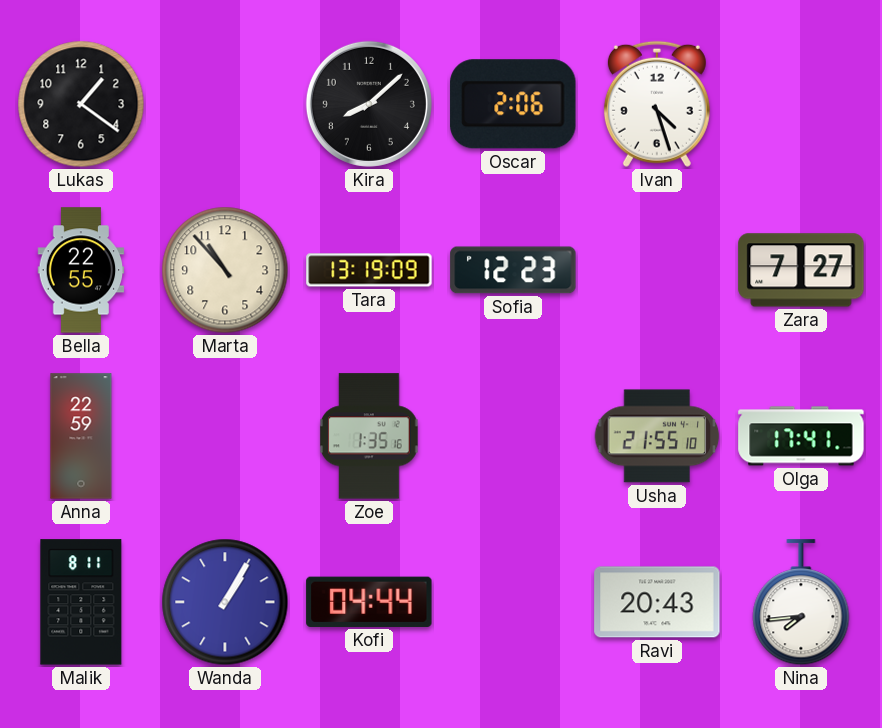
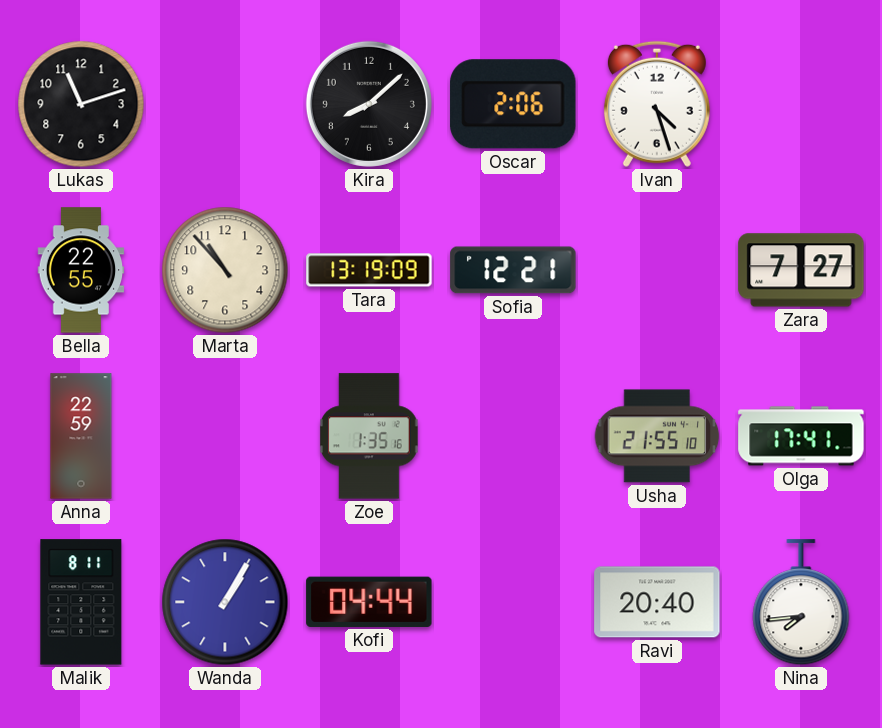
Lukas: 1:21 -> 11:12 (81, 104)
Sofia: 12:23 -> 12:21 (513, 270)
Ravi: 20:43 -> 20:40 (657, 602)
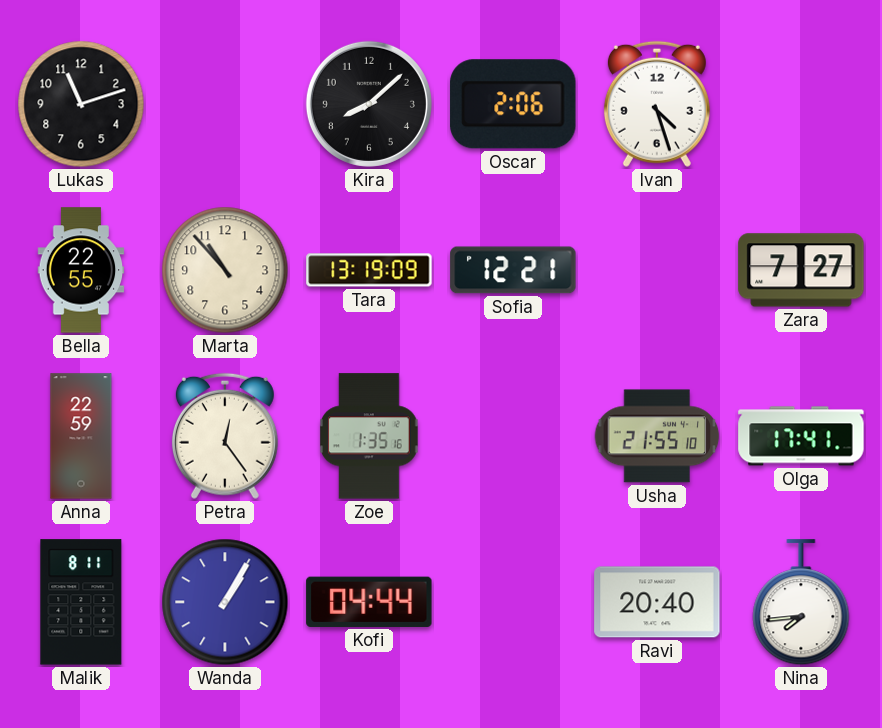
Petra: none -> 12:24 (225, 436)
